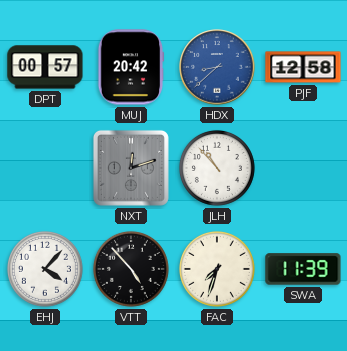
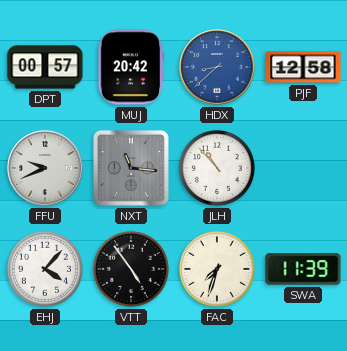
FFU: none -> 9:41 (45, 168)
NXT: 12:12 -> 11:16 (131, 168)
VTT: 4:53 -> 4:54 (131, 269)
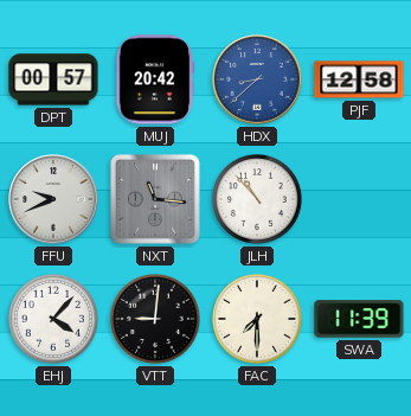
VTT: 4:54 -> 9:01 (155, 319)
FAC: 7:33 -> 7:30 (257, 319)
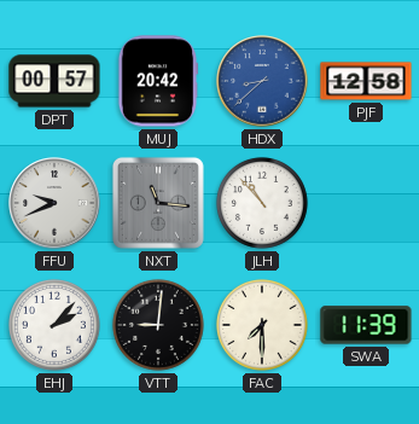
EHJ: 4:07 -> 2:07 (54, 325)
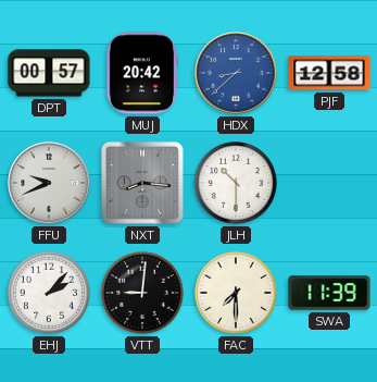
NXT: 11:16 -> 8:16 (142, 183)
JLH: 10:53 -> 10:30 (236, 183)
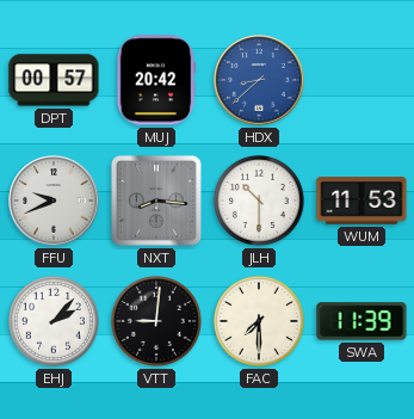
PJF: 12:58 -> none (329, 73)
WUM: none -> 11:53 (362, 201)
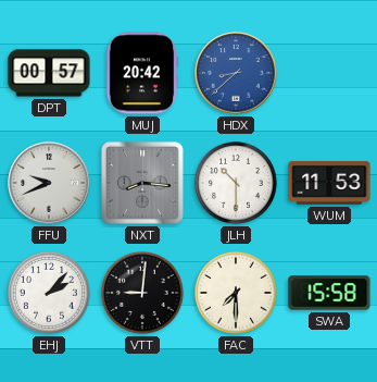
SWA: 11:39 -> 15:58 (329, 293)
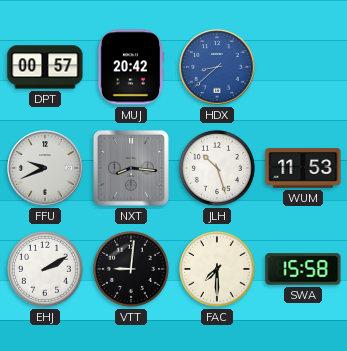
JLH: 10:30 -> 10:27 (217, 168)
EHJ: 2:07 -> 2:10 (45, 269)
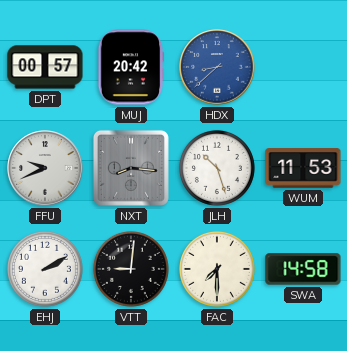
SWA: 15:58 -> 14:58 (303, 269)
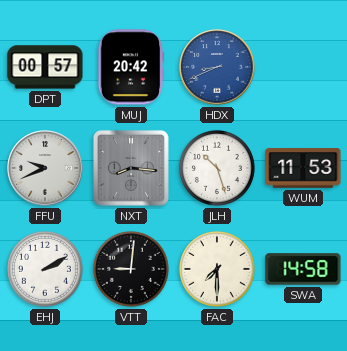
HDX: 8:38 -> 8:41 (217, 67)
